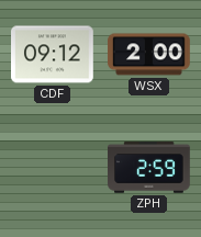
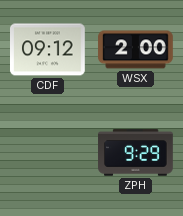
ZPH: 2:59 -> 9:29 (136, 153)
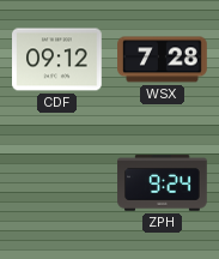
WSX: 2:00 -> 7:28 (163, 60)
ZPH: 9:29 -> 9:24 (163, 183)
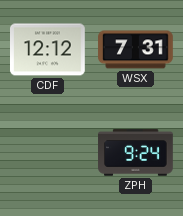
CDF: 09:12 -> 12:12 (48, 50)
WSX: 7:28 -> 7:31 (136, 50)
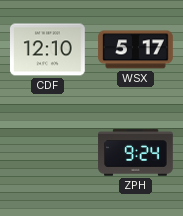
CDF: 12:12 -> 12:10 (48, 50)
WSX: 7:31 -> 5:17 (136, 50)
